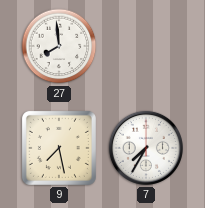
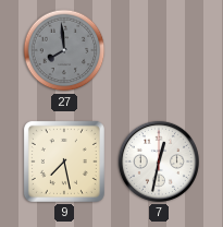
27 dial: white -> grey (64, 50)
7: 7:35 -> 12:32 (159, 162)
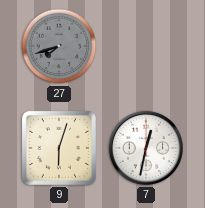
27: 7:59 -> 7:42 (59, 46)
9: 7:28 -> 6:03 (59, 148)
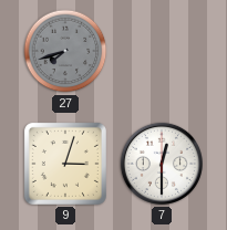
9: 6:03 -> 3:03 (65, 164)
7: 12:32 -> 12:30 (162, 164)
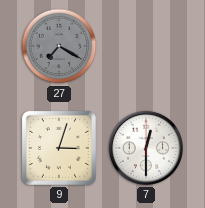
27: 7:42 -> 7:20 (59, 46)
